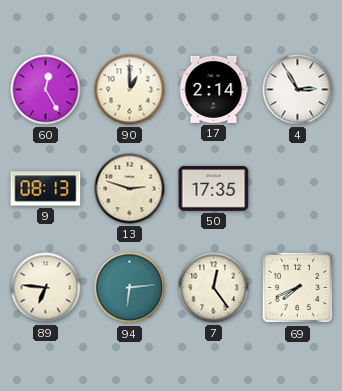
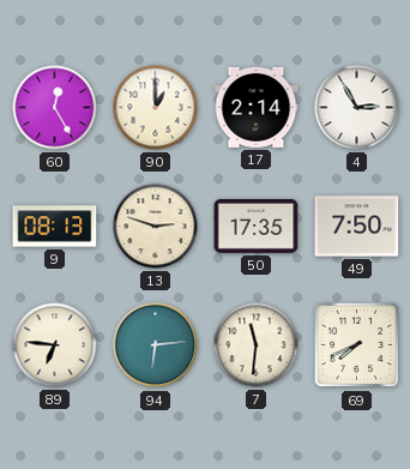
49: none -> 7:50 (357, 227)
7: 12:24 -> 11:31 (257, 345)
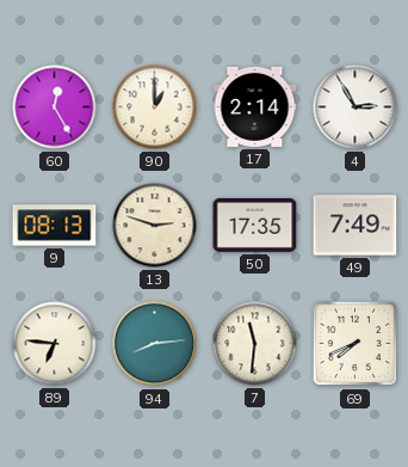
49: 7:50 -> 7:49 (356, 226)
94: 6:14 -> 8:14 (155, 344)
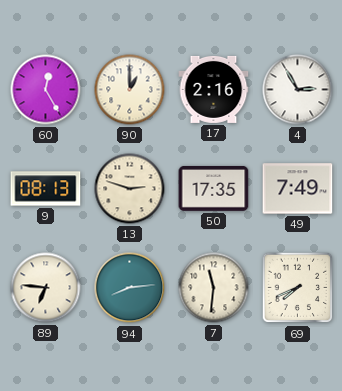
17: 2:14 -> 2:16 (214, 89)
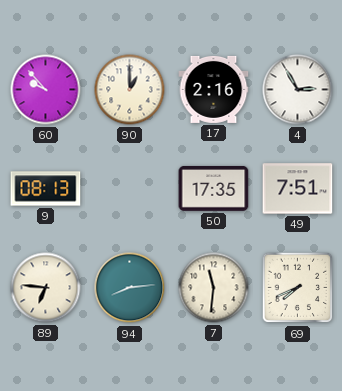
60: 12:25 -> 9:53 (46, 90)
13: 2:48 -> none (130, 189)
49: 7:49 -> 7:51 (298, 189)
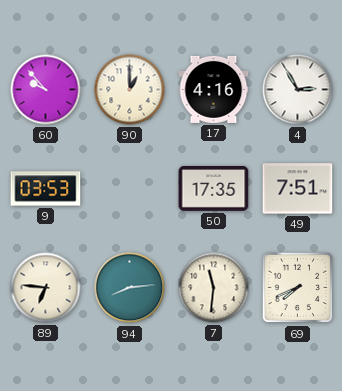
17: 2:16 -> 4:16 (214, 89)
9: 08:13 -> 03:53 (46, 189)
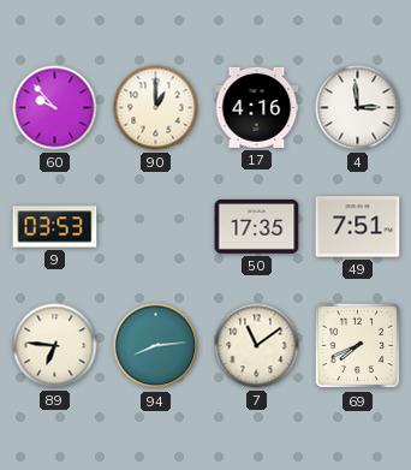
4: 2:55 -> 2:59 (358, 108)
7: 11:31 -> 11:09 (257, 346)
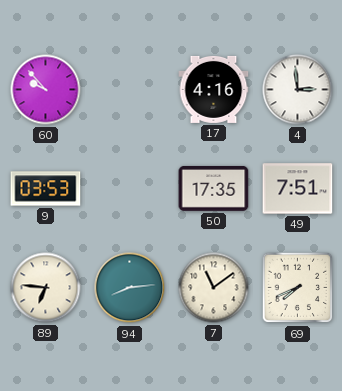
90: 1:00 -> none (156, 108)
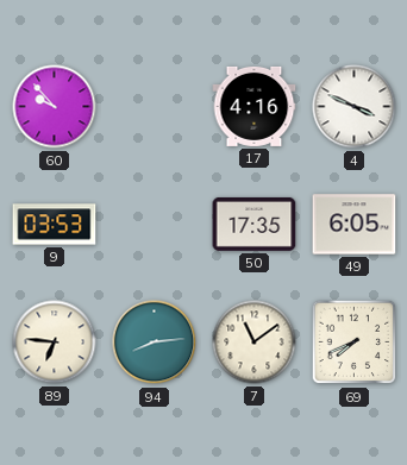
4: 2:59 -> 3:49 (355, 107)
49: 7:51 -> 6:05 (355, 225)
